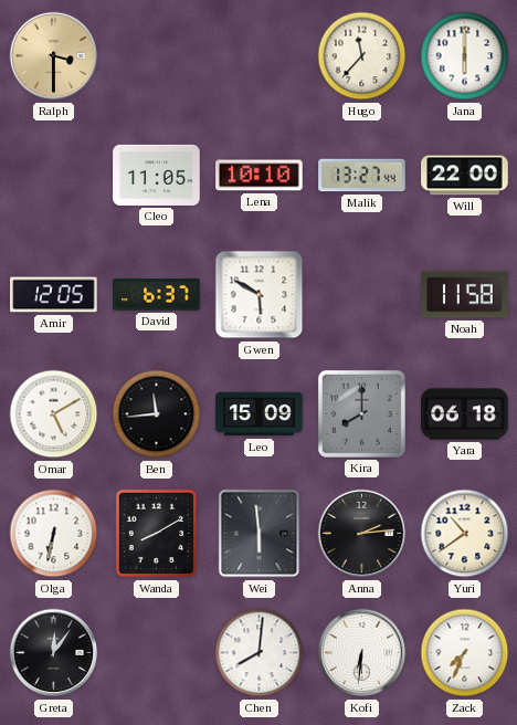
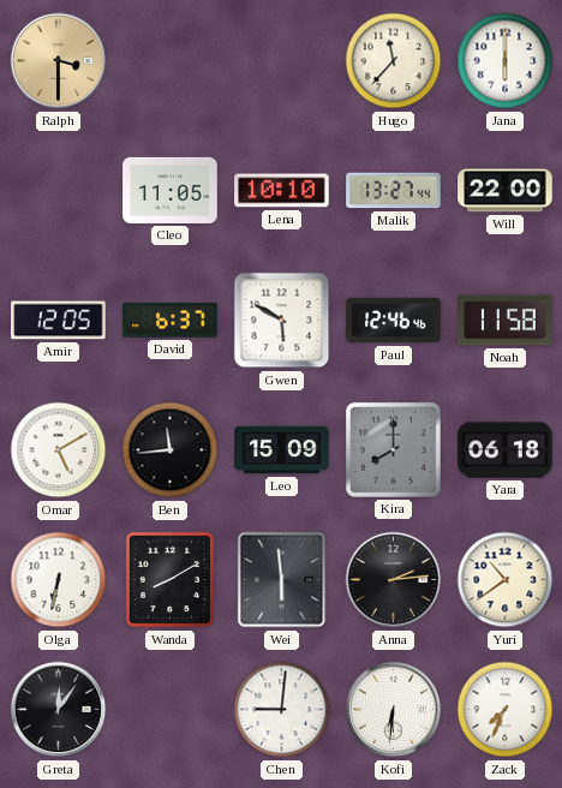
Paul: none -> 12:46 (394, 321)
Chen: 8:01 -> 9:01 (282, 710)
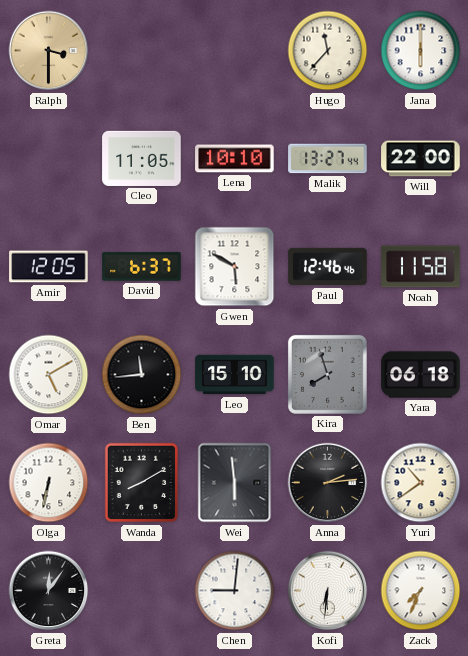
Leo: 15:09 -> 15:10 (235, 375)
Kira: 8:00 -> 7:57 (327, 374)
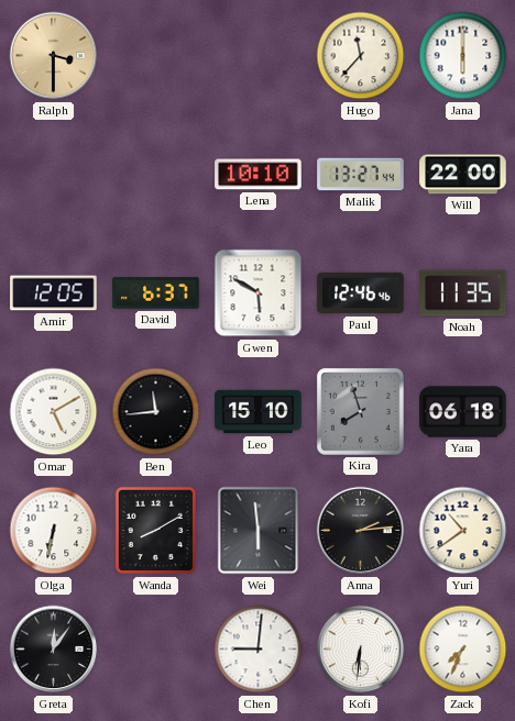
Cleo: 11:05 -> none (142, 158)
Noah: 11:58 -> 11:35 (463, 293)
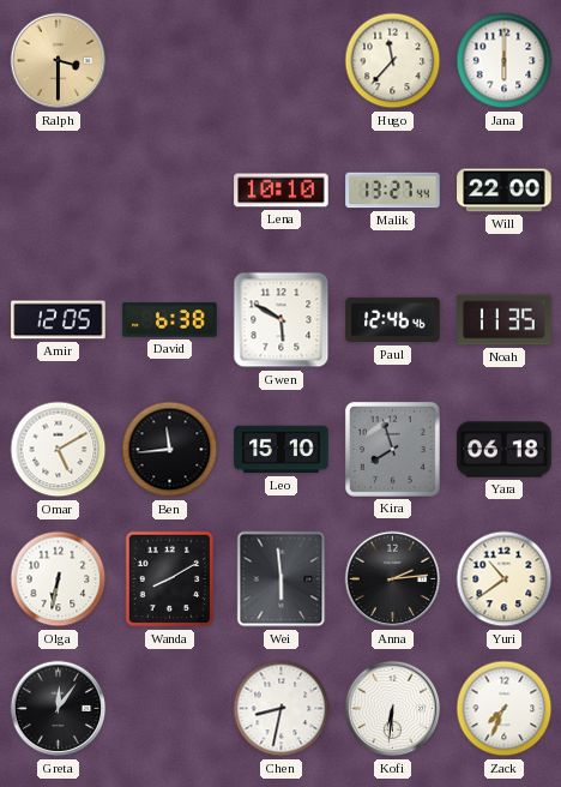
David: 6:37 -> 6:38 (170, 320)
Chen: 9:01 -> 8:32 (282, 709)
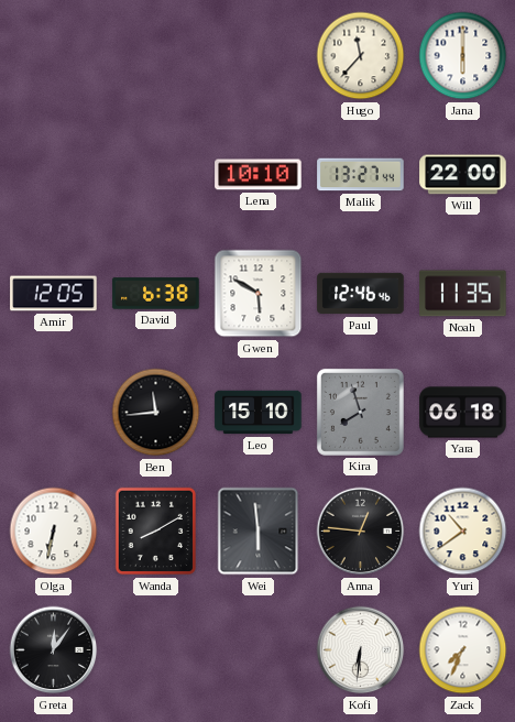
Ralph: 3:30 -> none (59, 61)
Omar: 5:10 -> none (59, 450)
Anna: 2:14 -> 12:46 (361, 532)
Chen: 8:32 -> none (282, 709)
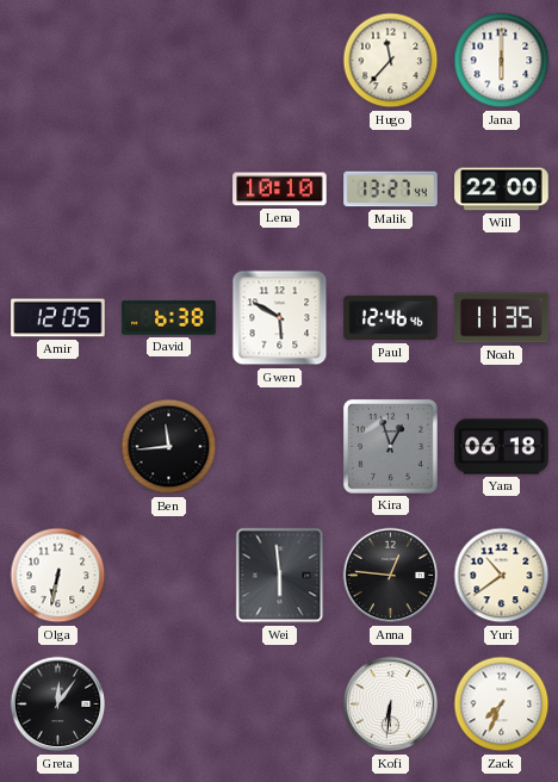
Leo: 15:10 -> none (259, 413)
Kira: 7:57 -> 12:57 (390, 446)
Wanda: 8:10 -> none (155, 532)
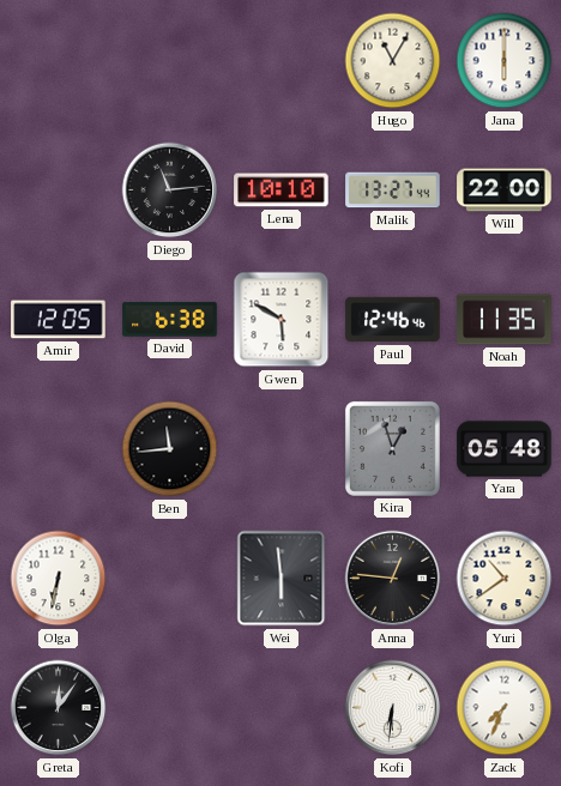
Hugo: 11:37 -> 11:05 (393, 61)
Diego: none -> 11:14 (170, 191)
Yara: 06:18 -> 05:48 (505, 449)
